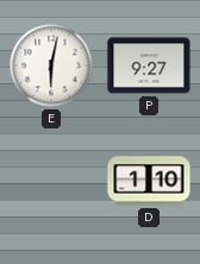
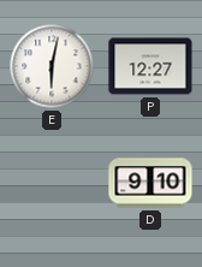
P: 9:27 -> 12:27 (150, 66)
D: 1:10 -> 9:10 (150, 183)
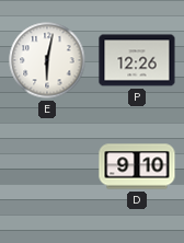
P: 12:27 -> 12:26 (137, 60)
